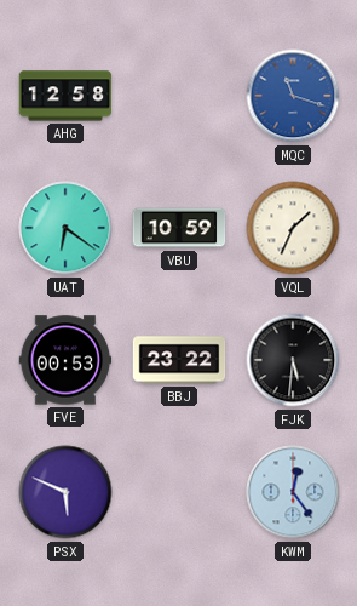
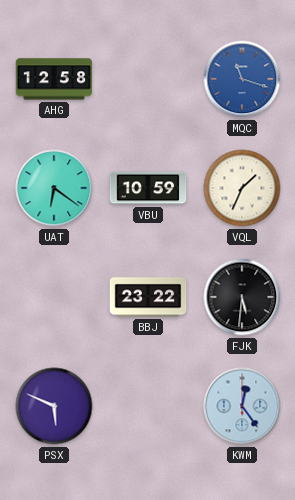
FVE: 00:53 -> none (65, 360)
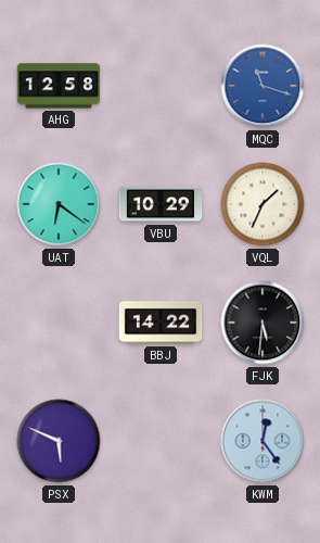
VBU: 10:59 -> 10:29 (161, 204)
BBJ: 23:22 -> 14:22 (161, 323)
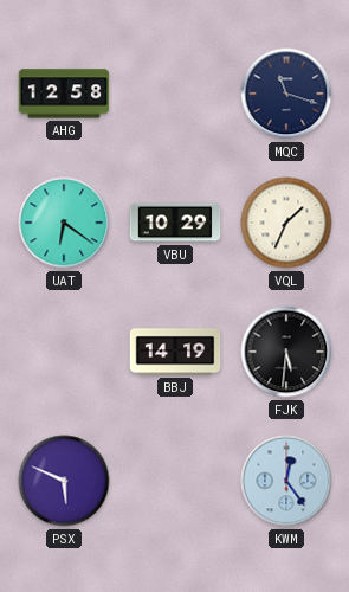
MQC dial: blue -> navy (286, 94)
BBJ: 14:22 -> 14:19 (175, 352)
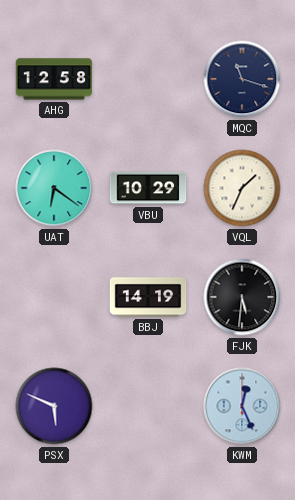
KWM: 12:24 -> 12:26 (242, 406)
